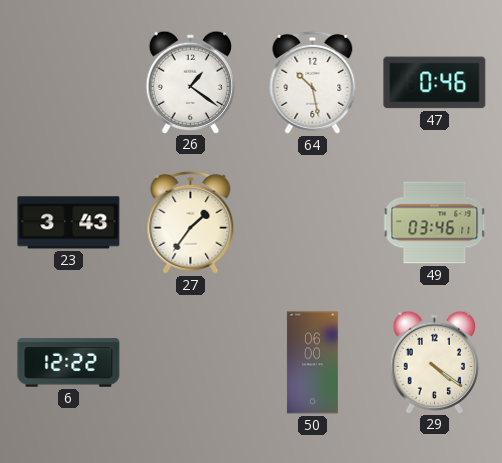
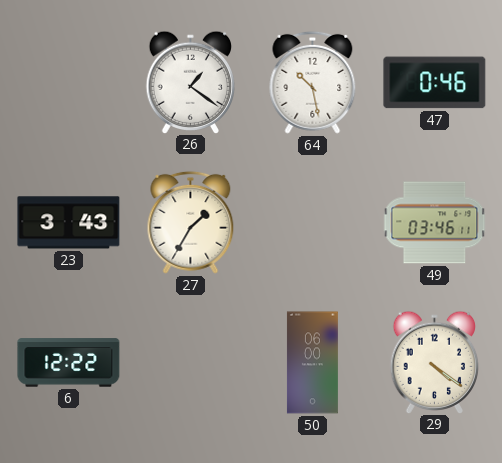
27: 1:36 -> 1:35 (191, 222)
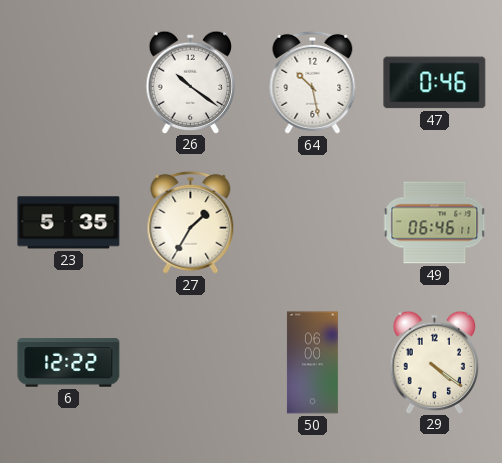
26: 1:21 -> 10:21 (191, 82)
23: 3:43 -> 5:35 (69, 223)
49: 03:46 -> 06:46 (435, 223)
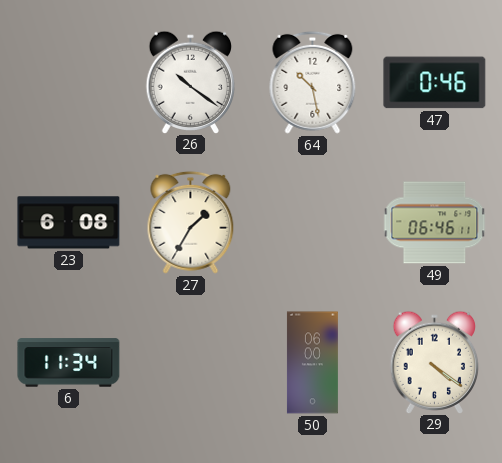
23: 5:35 -> 6:08 (69, 223)
6: 12:22 -> 11:34 (69, 363)
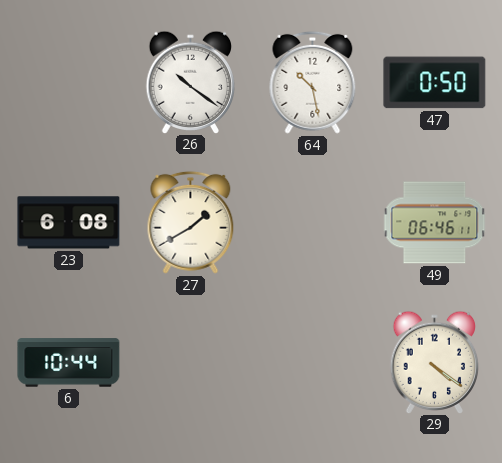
47: 0:46 -> 0:50 (435, 83)
27: 1:35 -> 1:40 (191, 222)
6: 11:34 -> 10:44 (69, 363)
50: 06:00 -> none (312, 363)
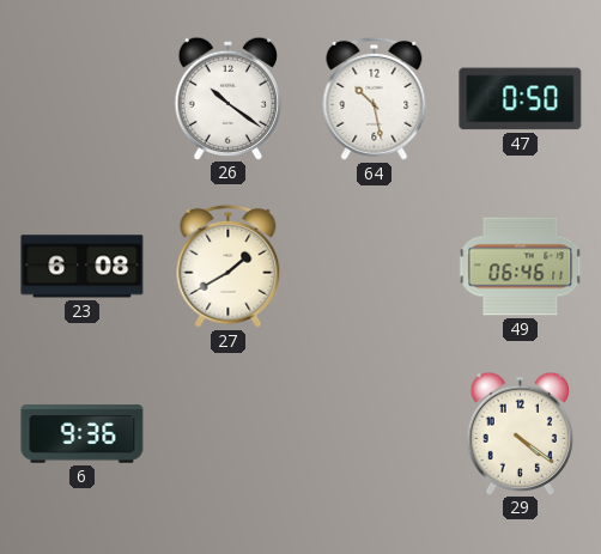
6: 10:44 -> 9:36 (83, 434)
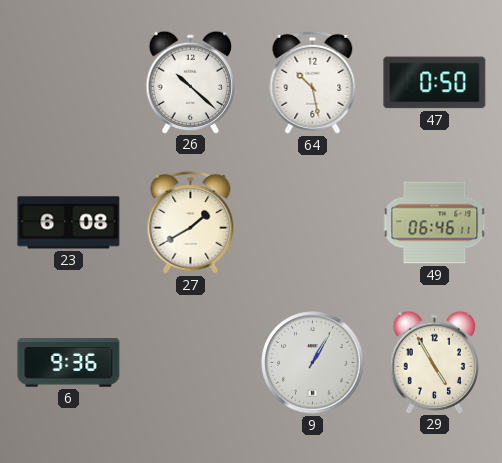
26: 10:21 -> 10:22 (191, 82)
9: none -> 1:05 (313, 363)
29: 4:21 -> 4:55 (435, 362)
